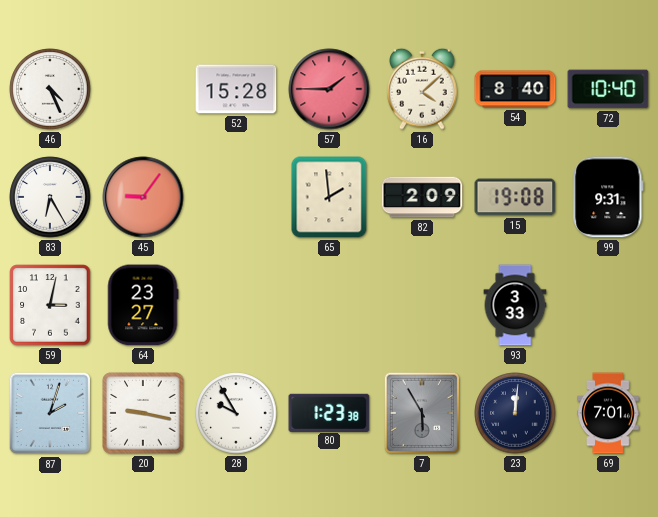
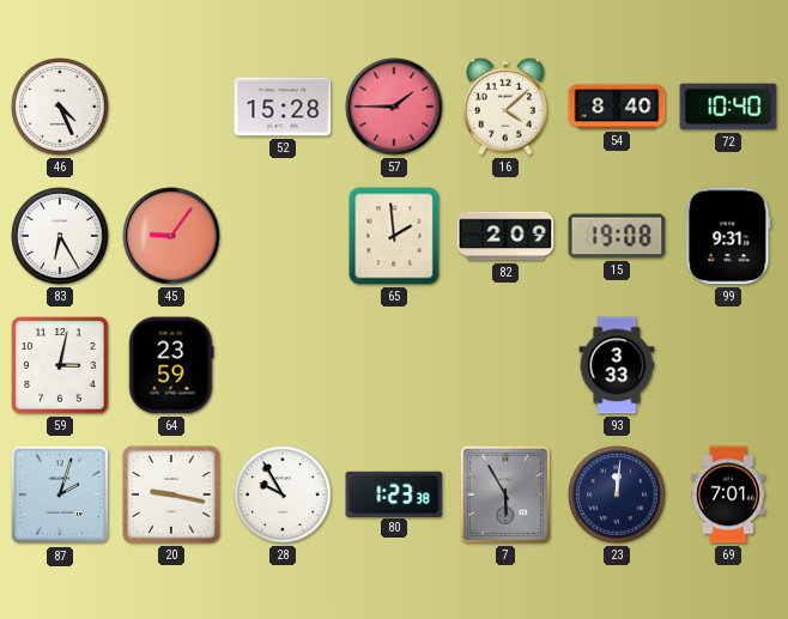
64: 23:27 -> 23:59 (171, 365)
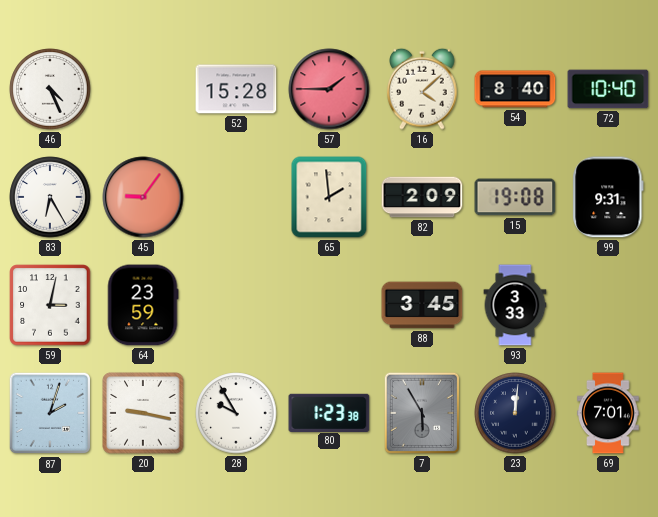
88: none -> 3:45 (422, 305)
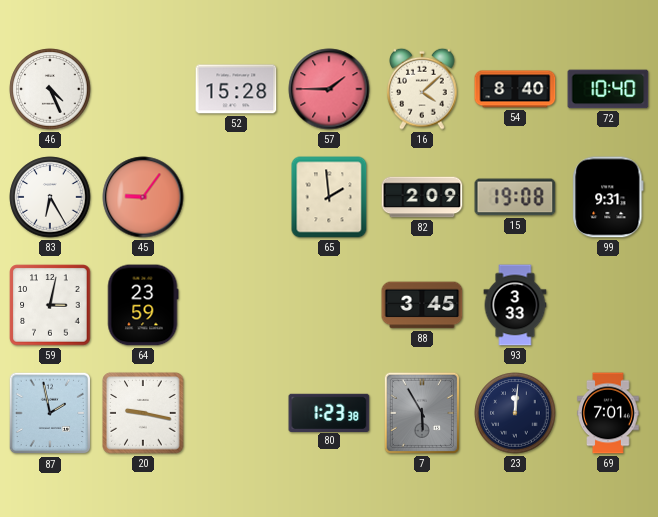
87: 2:03 -> 1:58 (50, 413)
28: 9:55 -> none (236, 413)
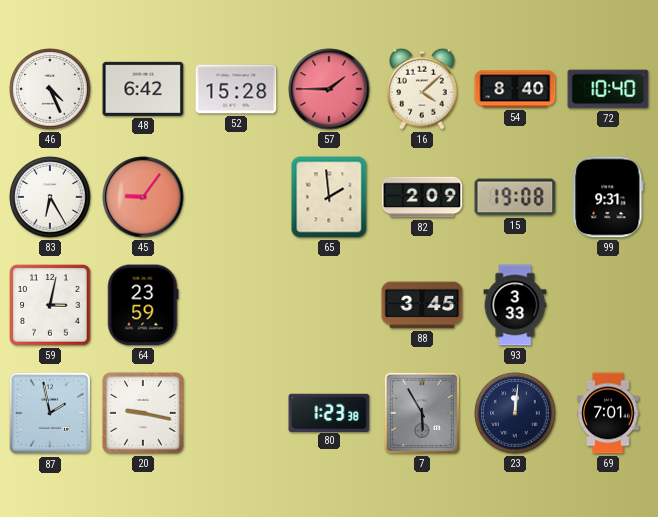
48: none -> 6:42 (143, 89)
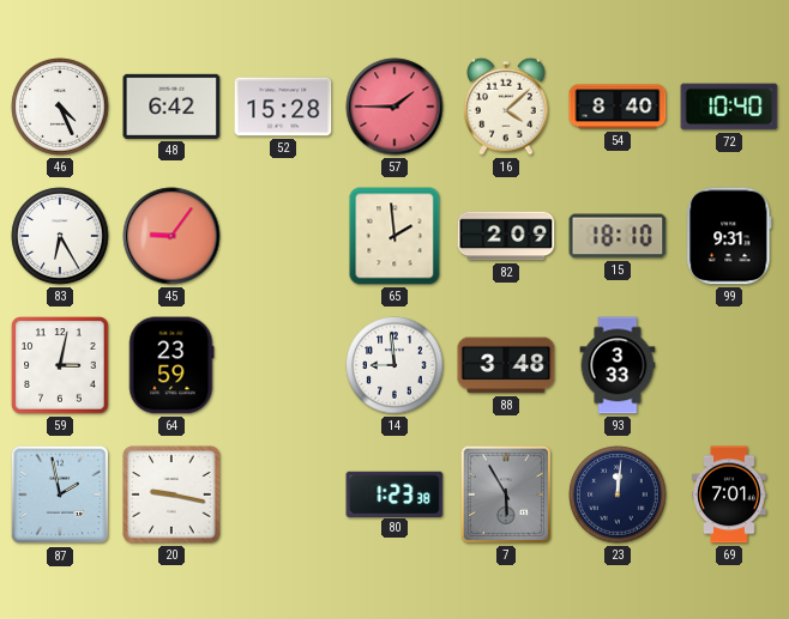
15: 19:08 -> 18:10 (618, 236)
14: none -> 8:59 (394, 365)
88: 3:45 -> 3:48 (506, 365)
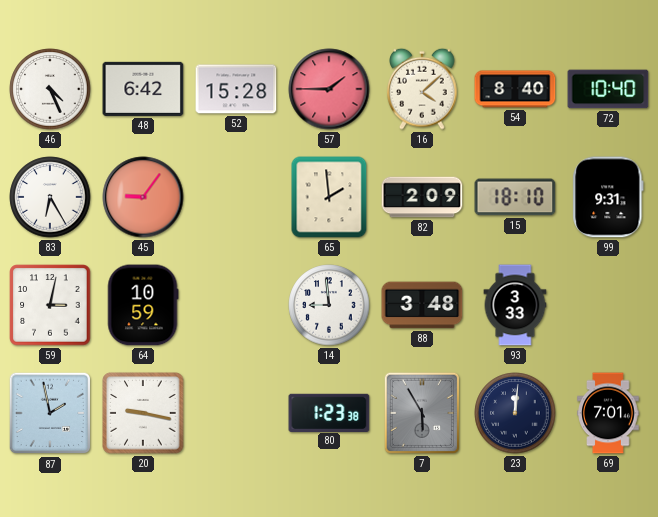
64: 23:59 -> 10:59 (143, 305)
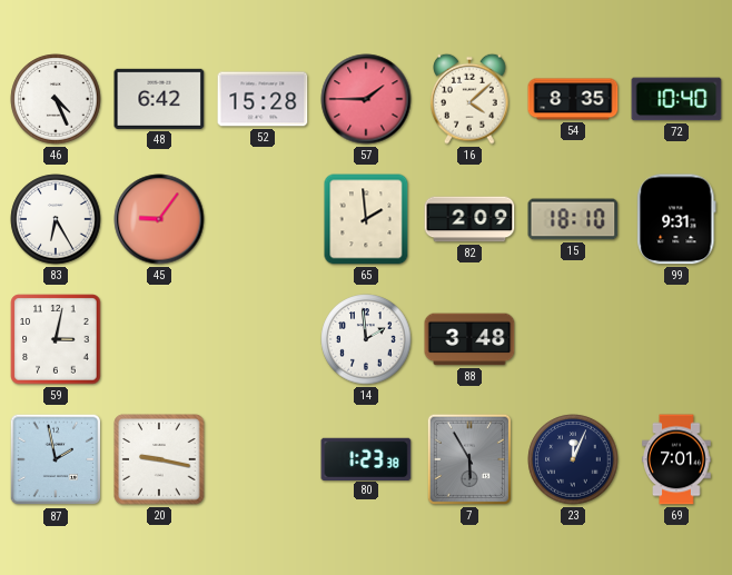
54: 8:40 -> 8:35 (573, 99)
64: 10:59 -> none (143, 305)
14: 8:59 -> 1:59 (366, 339)
93: 3:33 -> none (515, 305)
23: 12:01 -> 12:04 (573, 459)
